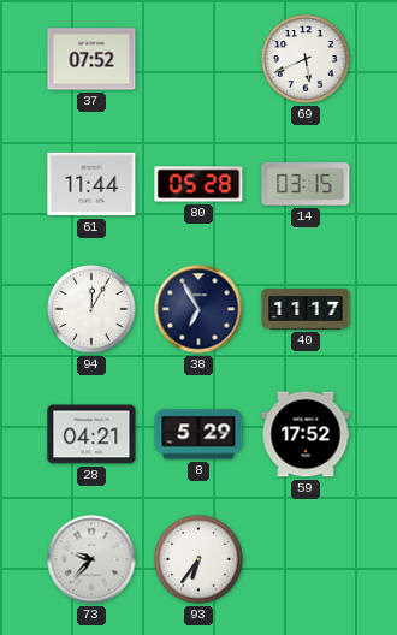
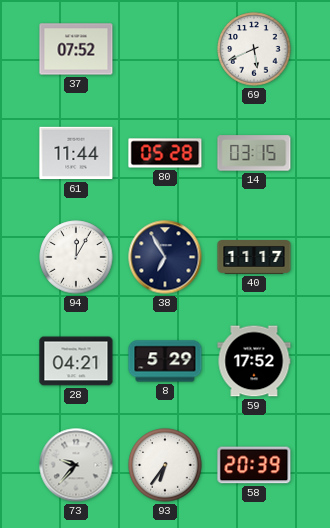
58: none -> 20:39 (254, 465)
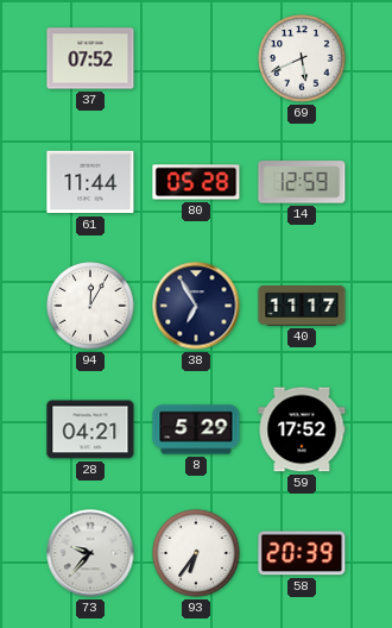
14: 03:15 -> 12:59 (302, 182)
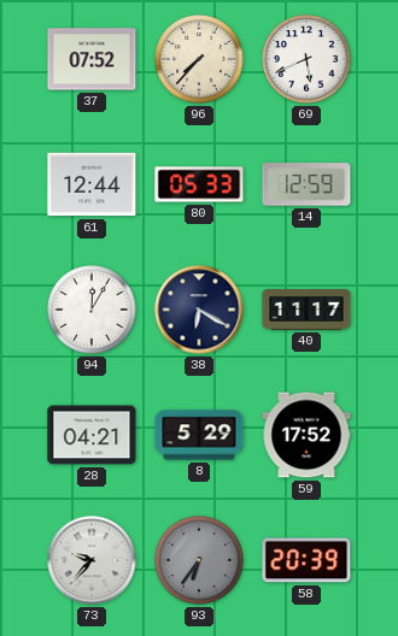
96: none -> 7:37 (199, 59)
61: 11:44 -> 12:44 (92, 184)
80: 05:28 -> 05:33 (199, 184)
38: 6:55 -> 6:20 (199, 310)
93 dial: white -> grey (199, 560)
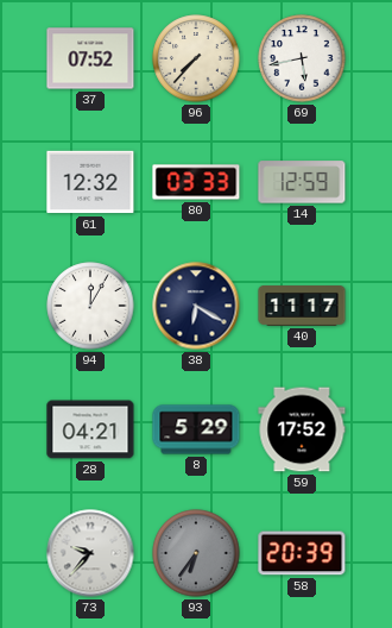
69: 5:41 -> 5:43 (302, 58)
61: 12:44 -> 12:32 (90, 182)
80: 05:33 -> 03:33 (196, 182)
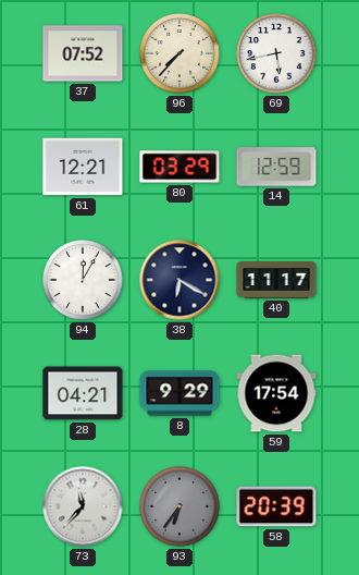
61: 12:32 -> 12:21 (83, 167)
80: 03:33 -> 03:29 (179, 167)
8: 5:29 -> 9:29 (179, 393)
59: 17:52 -> 17:54 (276, 393)
73: 9:37 -> 11:37 (83, 506)
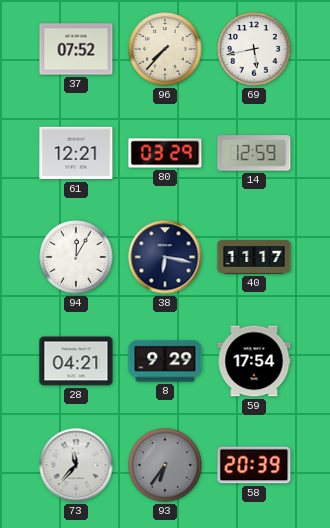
38: 6:20 -> 6:17 (165, 257)
